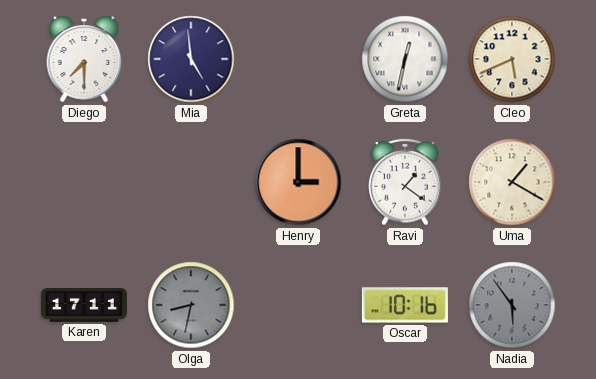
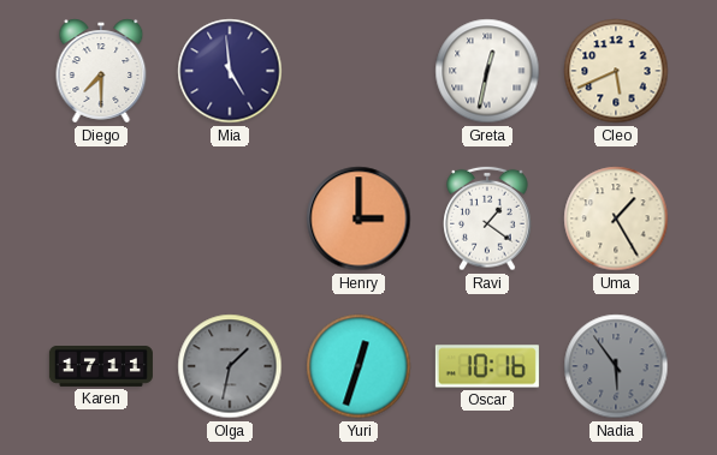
Uma: 1:20 -> 1:25 (616, 218)
Olga: 8:32 -> 1:32 (230, 366)
Yuri: none -> 12:33 (358, 366)
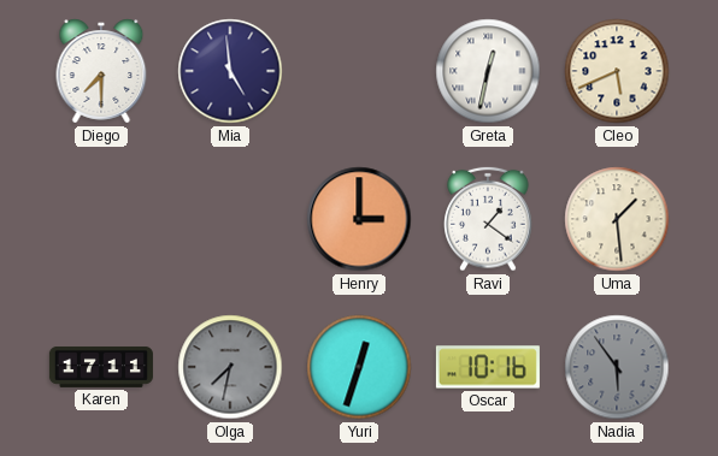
Uma: 1:25 -> 1:29 (617, 219)
Olga: 1:32 -> 7:32 (230, 367)
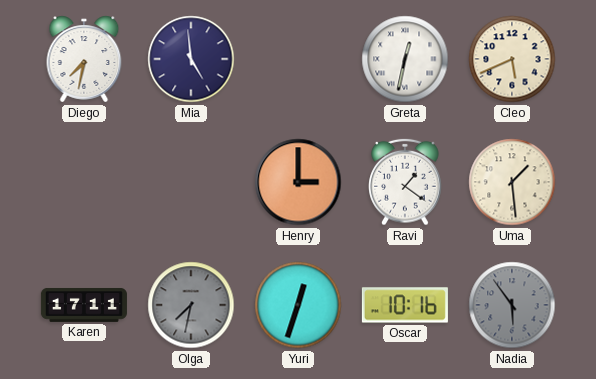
Diego: 7:30 -> 7:32 (84, 59)
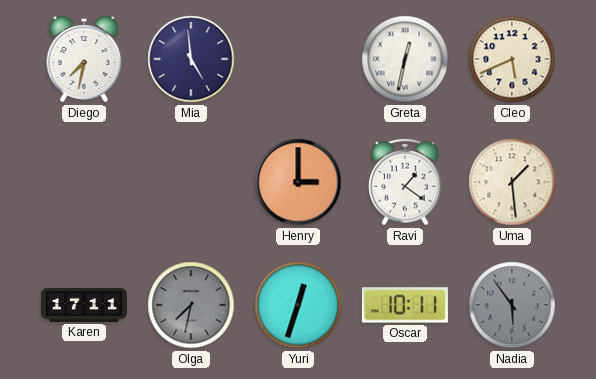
Oscar: 10:16 -> 10:11 (405, 305)
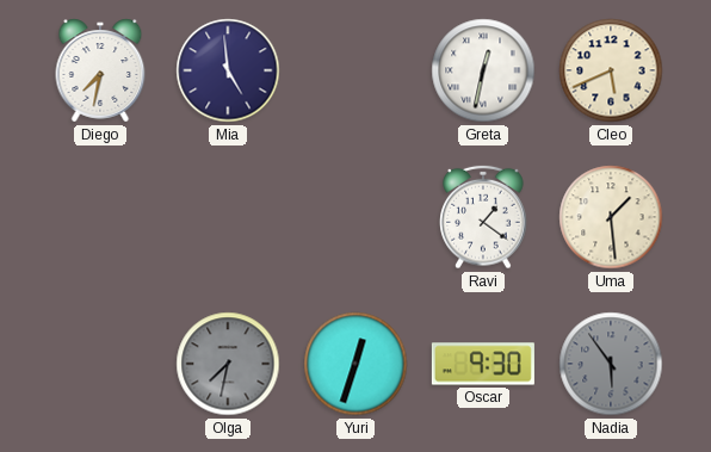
Henry: 3:00 -> none (298, 182)
Karen: 17:11 -> none (84, 305)
Oscar: 10:11 -> 9:30 (483, 364)
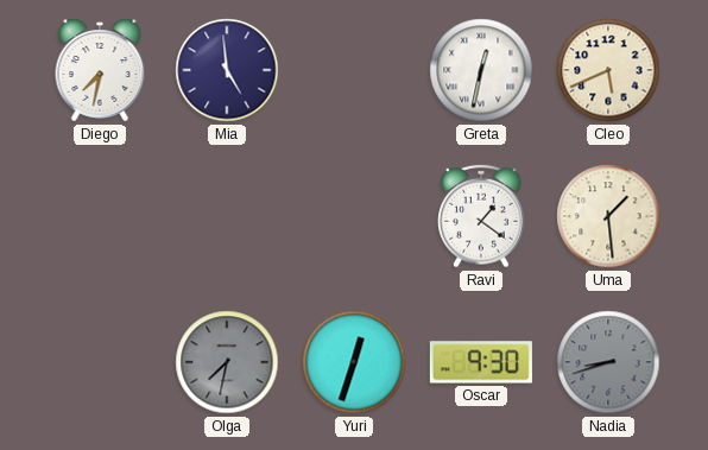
Nadia: 5:54 -> 8:42 (608, 362)
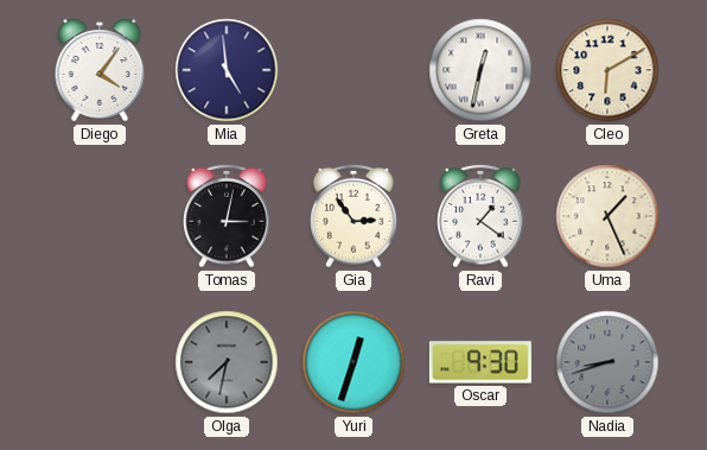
Diego: 7:32 -> 4:06 (100, 70)
Cleo: 5:41 -> 6:10 (607, 70)
Tomas: none -> 3:02 (227, 216)
Gia: none -> 2:54 (353, 216)
Uma: 1:29 -> 1:26 (607, 216)
